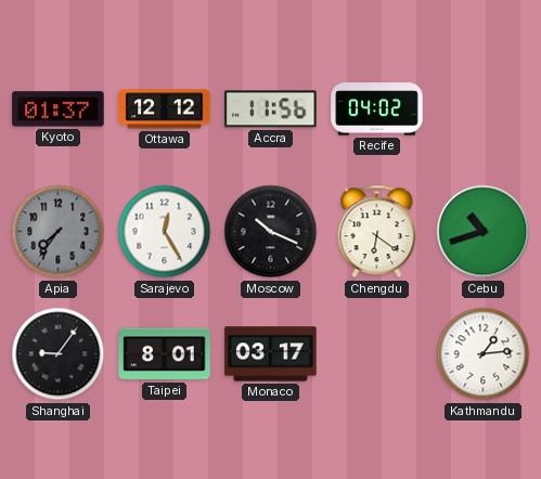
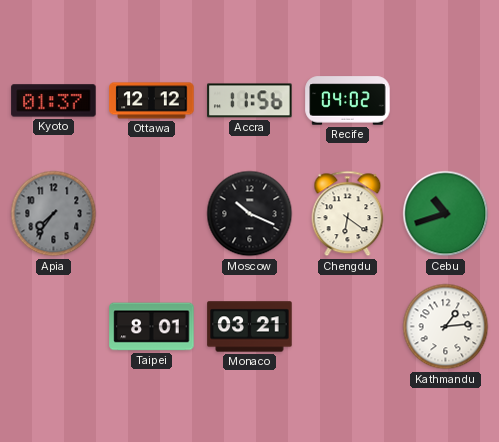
Sarajevo: 12:25 -> none (165, 232)
Shanghai: 9:06 -> none (59, 354)
Monaco: 03:17 -> 03:21 (250, 327)
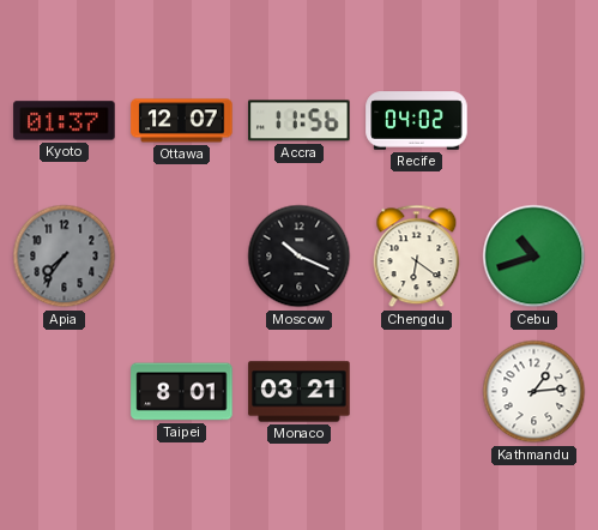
Ottawa: 12:12 -> 12:07 (182, 121)
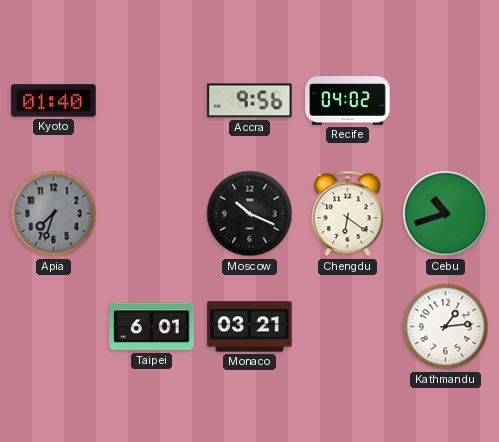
Kyoto: 01:37 -> 01:40 (54, 101)
Ottawa: 12:07 -> none (182, 121)
Accra: 11:56 -> 9:56 (250, 101)
Apia: 7:36 -> 7:33 (54, 214)
Taipei: 8:01 -> 6:01 (152, 327)
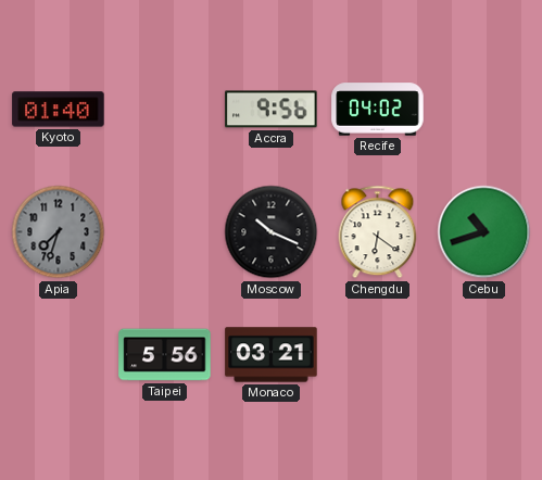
Taipei: 6:01 -> 5:56 (165, 355)
Kathmandu: 1:14 -> none (446, 327)
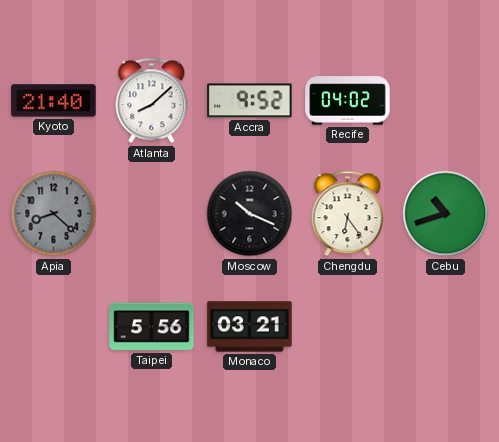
Kyoto: 01:40 -> 21:40 (54, 101)
Atlanta: none -> 8:08 (152, 101)
Accra: 9:56 -> 9:52 (250, 101)
Apia: 7:33 -> 8:22 (54, 214)
Chengdu: 6:21 -> 6:24 (348, 214)
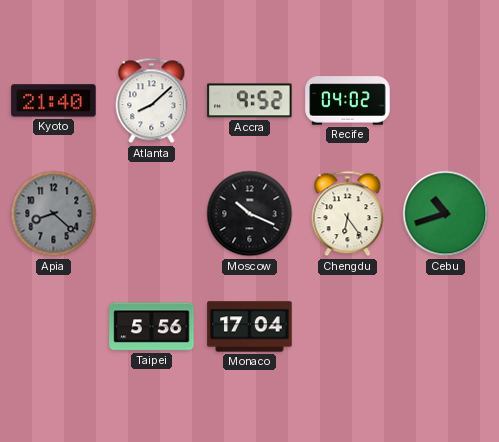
Monaco: 03:21 -> 17:04 (250, 327)
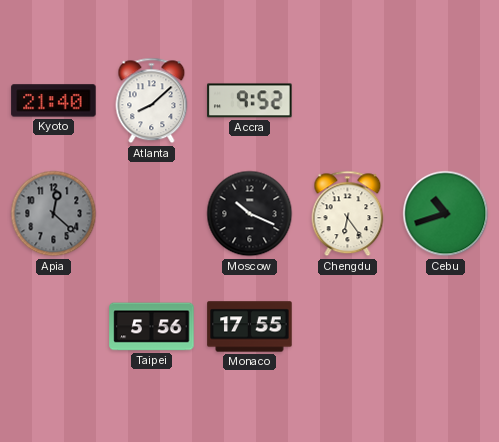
Recife: 04:02 -> none (348, 101)
Apia: 8:22 -> 12:22 (54, 214)
Monaco: 17:04 -> 17:55 (250, 327)
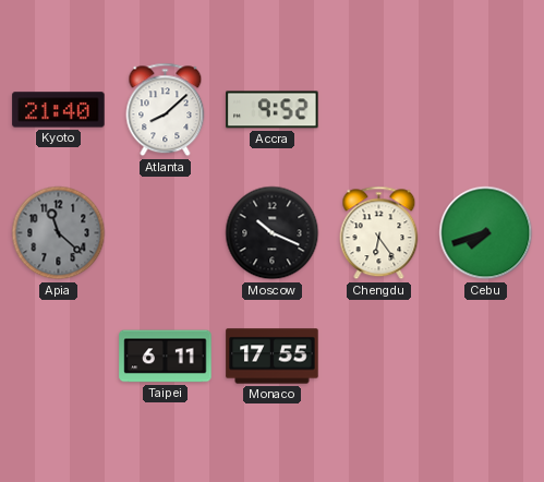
Apia: 12:22 -> 11:22 (59, 233)
Cebu: 10:42 -> 7:42 (486, 233)
Taipei: 5:56 -> 6:11 (166, 357)
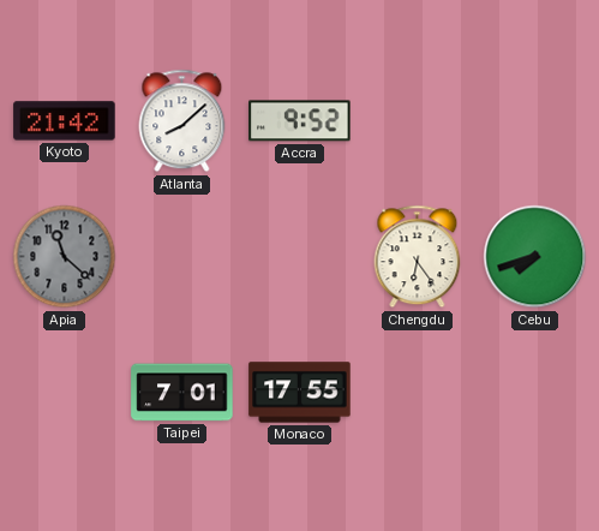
Kyoto: 21:40 -> 21:42 (65, 121)
Moscow: 10:19 -> none (273, 233)
Taipei: 6:11 -> 7:01 (182, 393)
